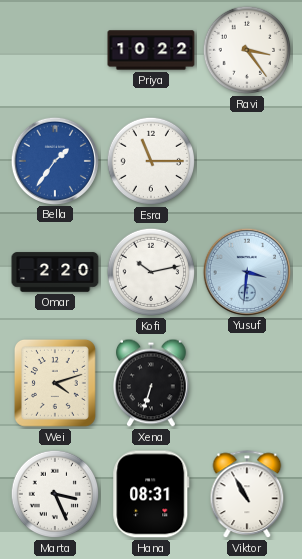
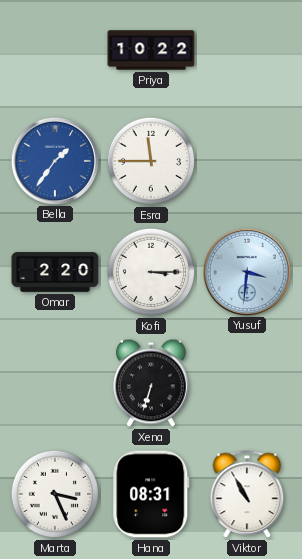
Ravi: 3:24 -> none (247, 50)
Esra: 11:15 -> 11:45 (151, 161)
Kofi: 10:13 -> 3:15 (151, 272)
Wei: 4:12 -> none (55, 383)
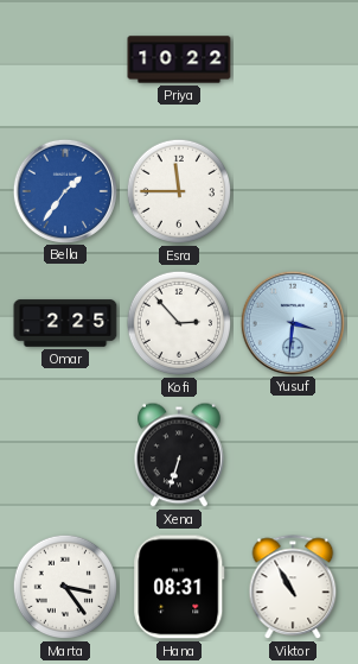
Omar: 2:20 -> 2:25 (65, 323)
Kofi: 3:15 -> 2:53 (179, 323)
Marta: 3:26 -> 3:24 (65, 587)
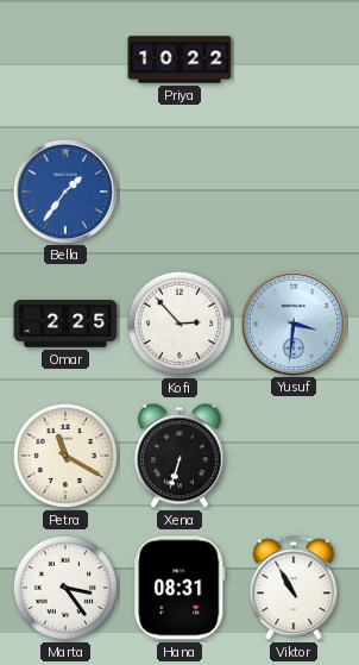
Esra: 11:45 -> none (179, 191)
Petra: none -> 11:20 (65, 456)
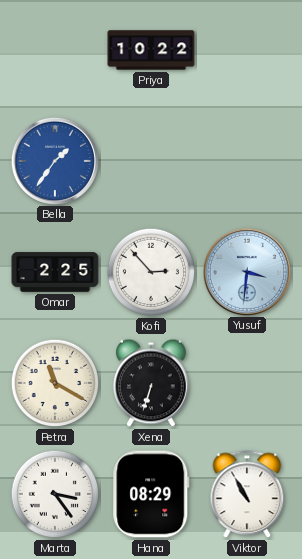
Hana: 08:31 -> 08:29 (151, 494)
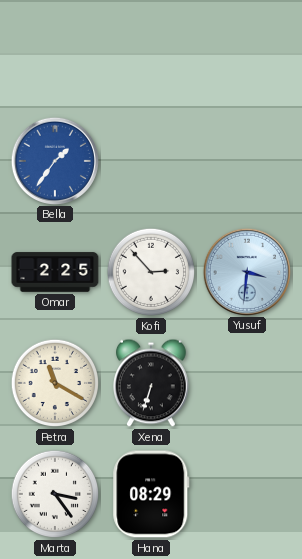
Priya: 10:22 -> none (151, 50)
Viktor: 10:55 -> none (247, 495)
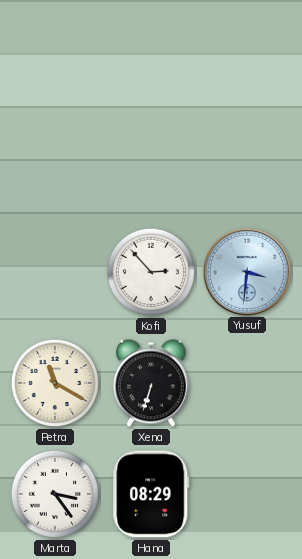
Bella: 1:36 -> none (54, 160)
Omar: 2:25 -> none (55, 272)
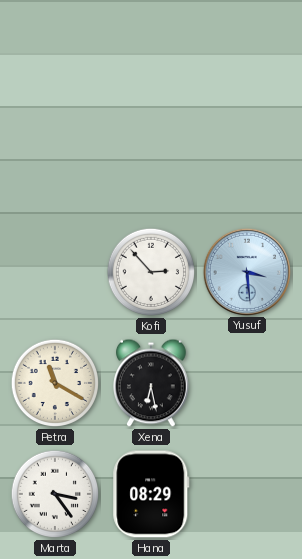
Yusuf: 3:31 -> 3:29 (246, 271)
Xena: 6:33 -> 6:28 (152, 383)
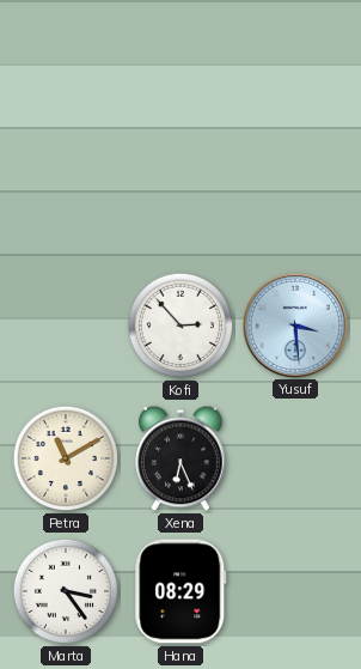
Petra: 11:20 -> 11:10 (66, 458)
Xena: 6:28 -> 6:26 (182, 458)
